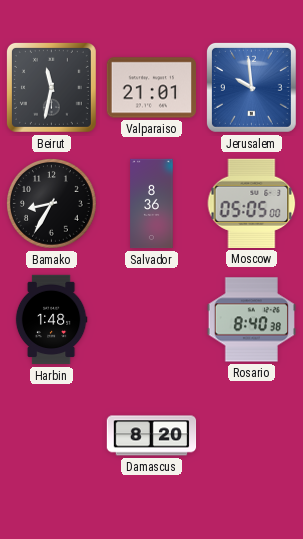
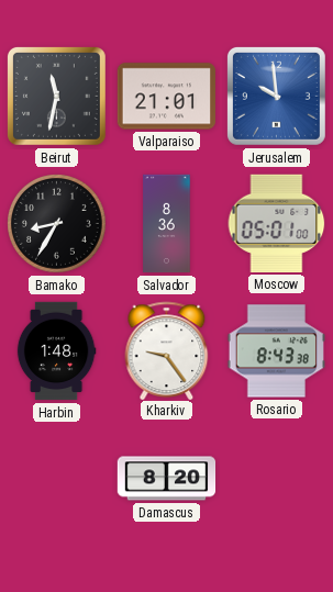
Moscow: 05:05 -> 05:01 (277, 223)
Kharkiv: none -> 9:24 (167, 350)
Rosario: 8:40 -> 8:43 (276, 351)
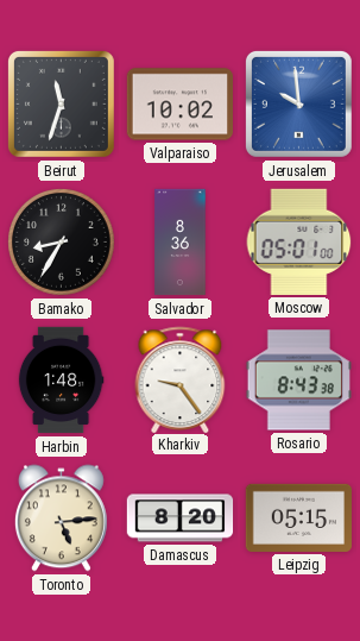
Beirut: 11:32 -> 11:33 (61, 103)
Valparaiso: 21:01 -> 10:02 (179, 105)
Toronto: none -> 5:14 (61, 519)
Leipzig: none -> 05:15 (298, 517)
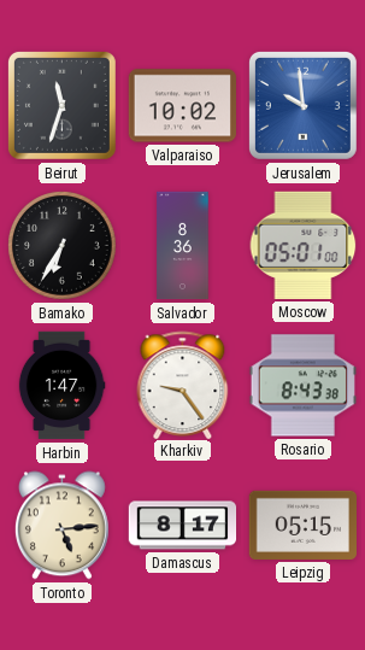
Bamako: 8:35 -> 6:35 (63, 246)
Harbin: 1:48 -> 1:47 (61, 386)
Damascus: 8:20 -> 8:17 (183, 526)
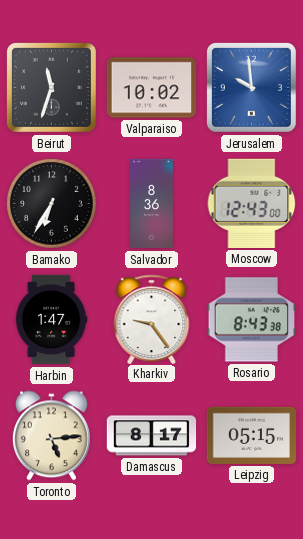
Moscow: 05:01 -> 12:43 (252, 203)
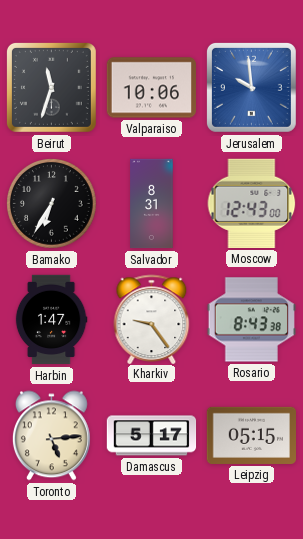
Valparaiso: 10:02 -> 10:06 (151, 88)
Salvador: 8:36 -> 8:31 (152, 204)
Damascus: 8:17 -> 5:17 (152, 436)
